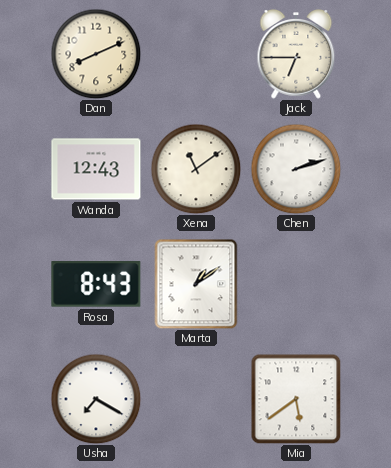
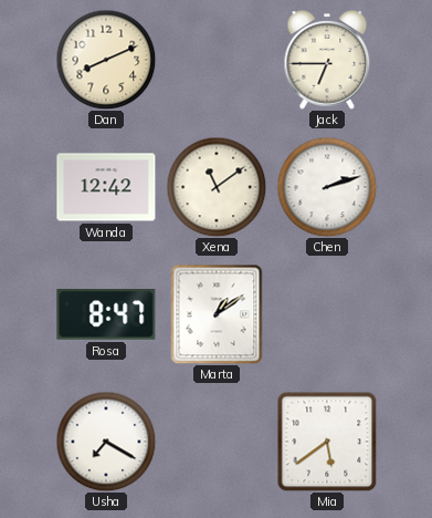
Wanda: 12:43 -> 12:42 (106, 187)
Rosa: 8:43 -> 8:47 (106, 314)
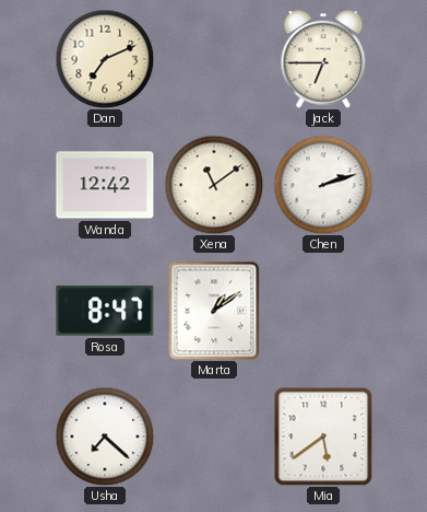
Dan: 8:11 -> 7:11 (105, 59)
Usha: 7:20 -> 7:22 (105, 437)
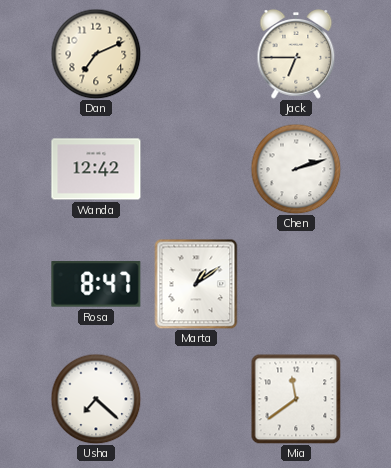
Xena: 11:09 -> none (214, 185)
Mia: 5:39 -> 11:39 (296, 399)
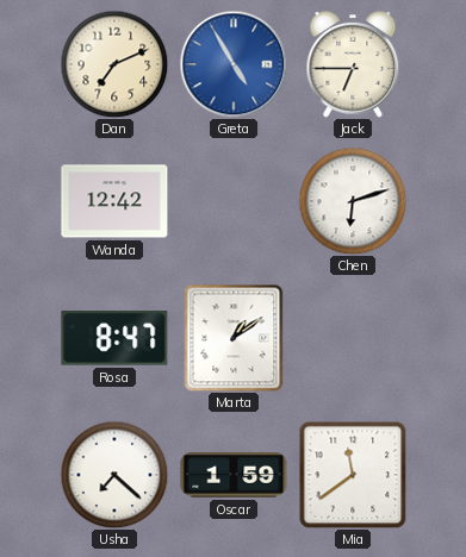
Greta: none -> 4:55 (234, 64)
Chen: 2:12 -> 6:12 (353, 201)
Oscar: none -> 1:59 (234, 475)
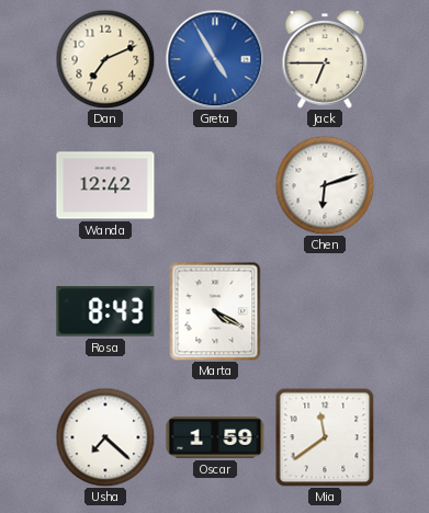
Rosa: 8:47 -> 8:43 (105, 311)
Marta: 1:09 -> 4:20 (215, 311)
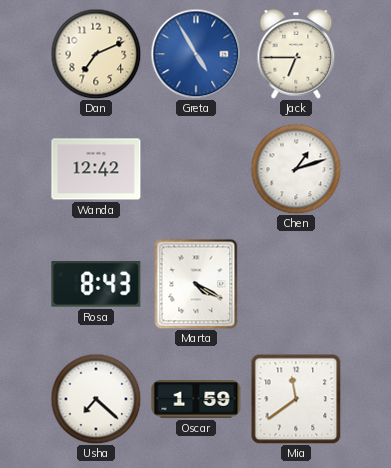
Chen: 6:12 -> 1:12 (296, 169)
